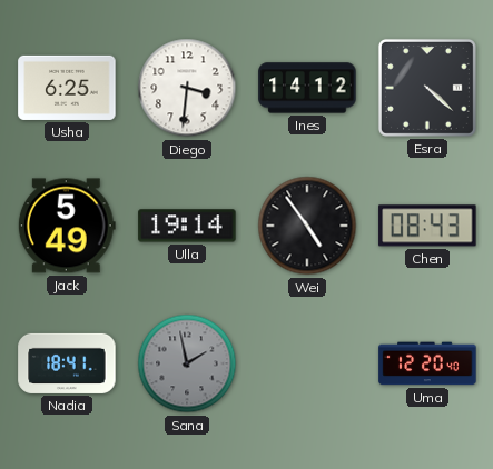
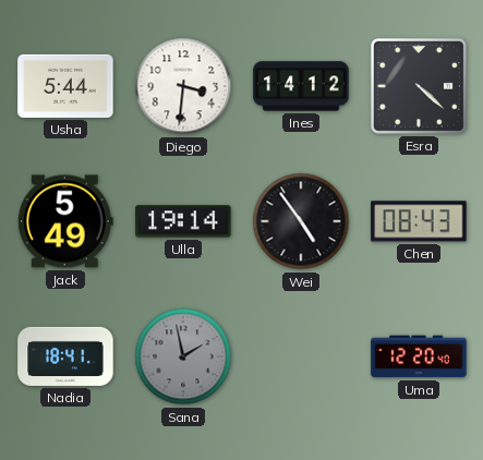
Usha: 6:25 -> 5:44 (65, 86)
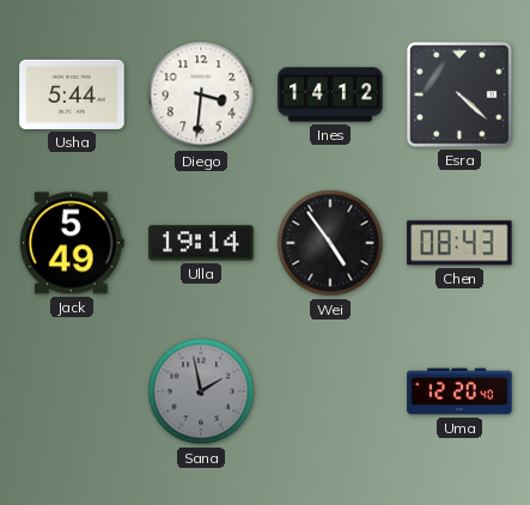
Nadia: 18:41 -> none (65, 356)
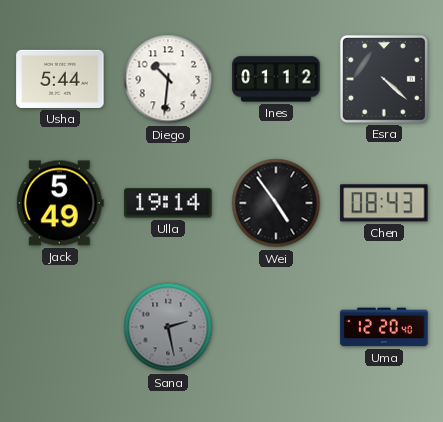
Diego: 3:31 -> 10:31 (168, 79)
Ines: 14:12 -> 01:12 (276, 79)
Sana: 1:58 -> 2:28 (168, 327)
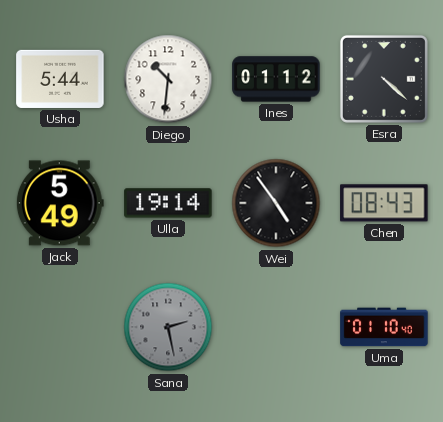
Uma: 12:20 -> 01:10 (384, 327)
